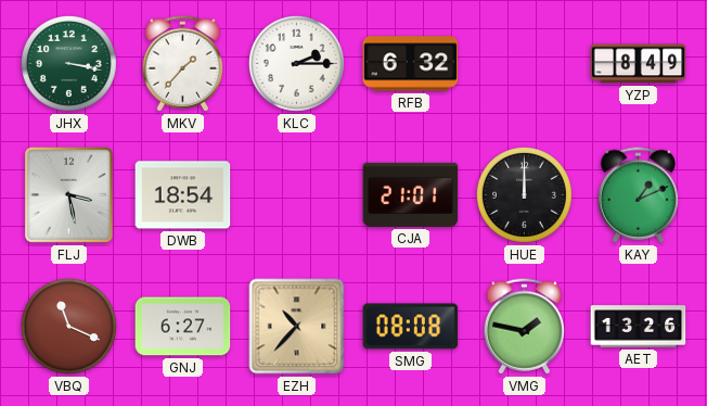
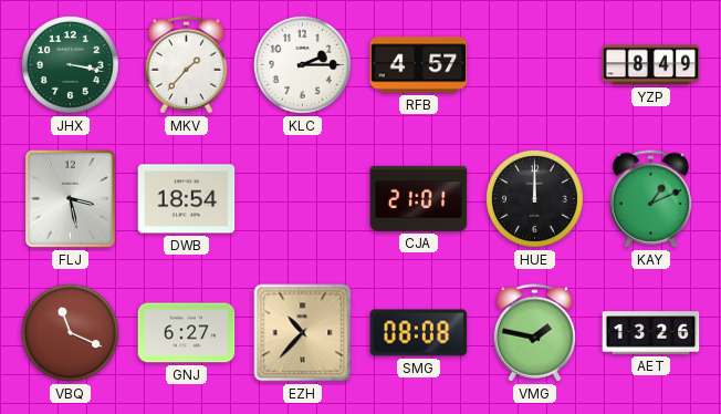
RFB: 6:32 -> 4:57 (419, 65)
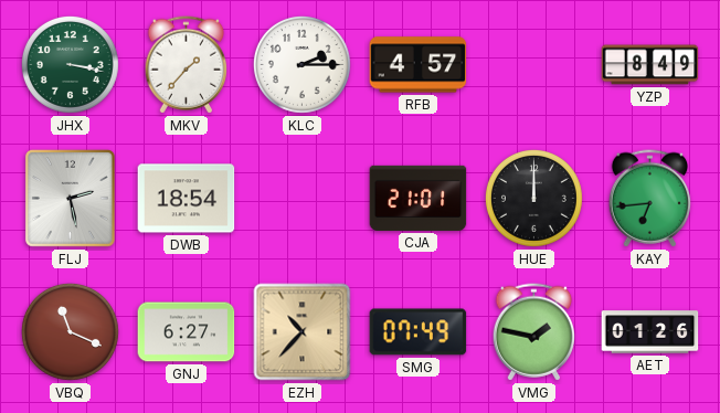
FLJ: 3:28 -> 2:28 (70, 198)
KAY: 1:11 -> 6:44 (650, 199)
SMG: 08:08 -> 07:49 (419, 332)
AET: 13:26 -> 01:26 (650, 332)
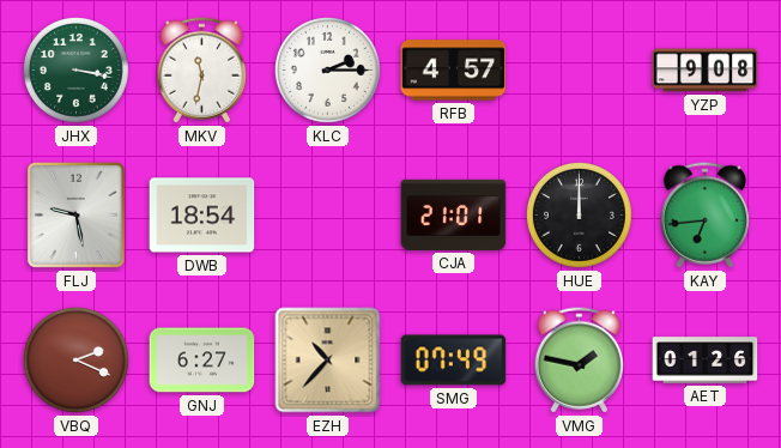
MKV: 1:37 -> 11:32 (202, 71)
YZP: 8:49 -> 9:08 (706, 71)
FLJ: 2:28 -> 9:28 (75, 214)
VBQ: 11:19 -> 2:19 (75, 359)
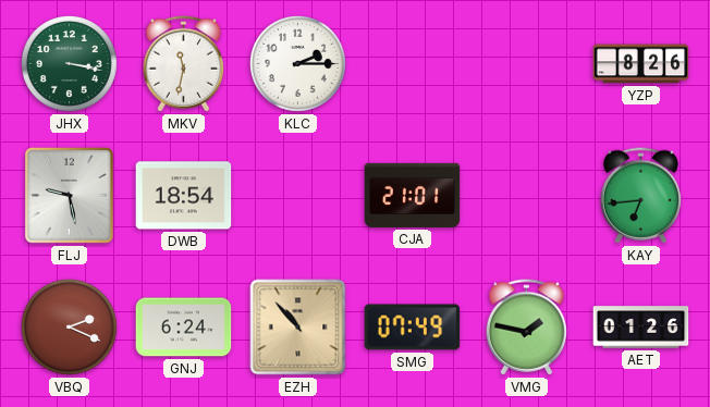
RFB: 4:57 -> none (454, 71)
YZP: 9:08 -> 8:26 (641, 64)
HUE: 12:00 -> none (579, 214)
GNJ: 6:27 -> 6:24 (184, 328)
EZH: 10:37 -> 10:53 (298, 328)
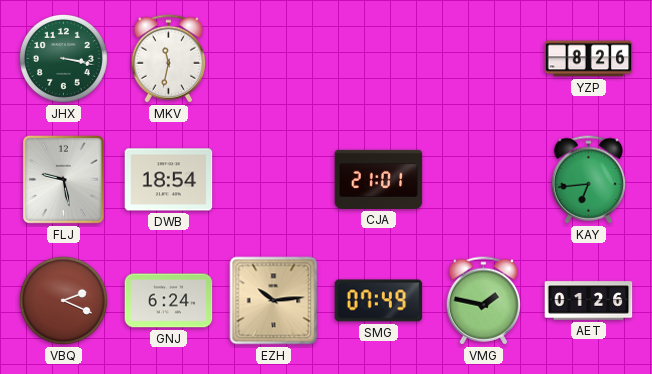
KLC: 2:15 -> none (297, 63)
EZH: 10:53 -> 10:14 (274, 301)
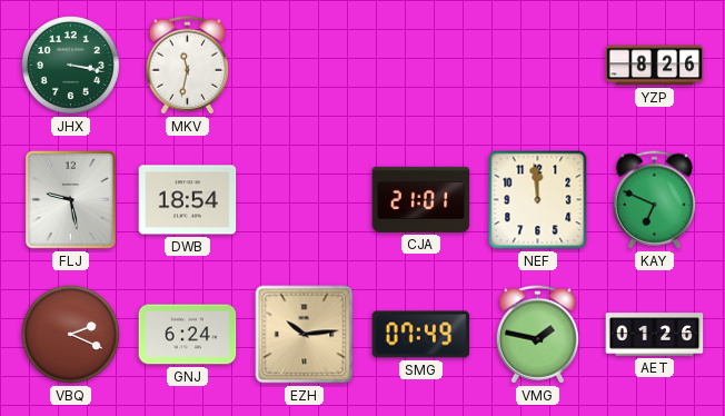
NEF: none -> 11:59 (538, 200)
KAY: 6:44 -> 6:49 (655, 200)
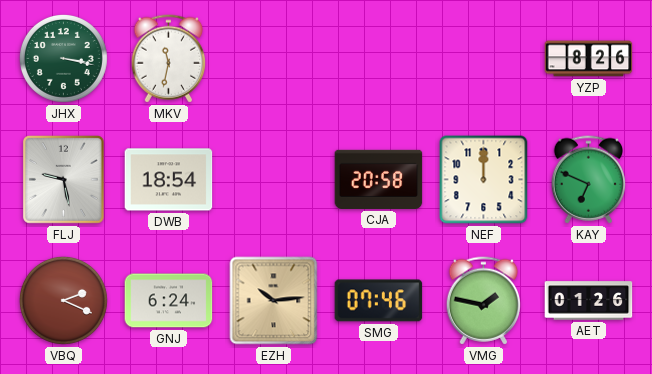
CJA: 21:01 -> 20:58 (379, 179)
NEF: 11:59 -> 12:00 (484, 180)
SMG: 07:49 -> 07:46 (379, 301)
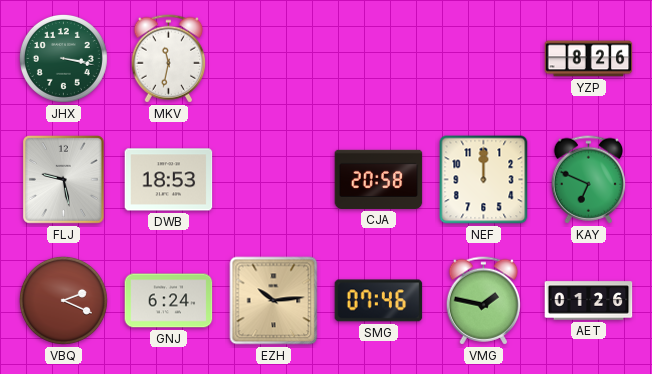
DWB: 18:54 -> 18:53 (169, 180)
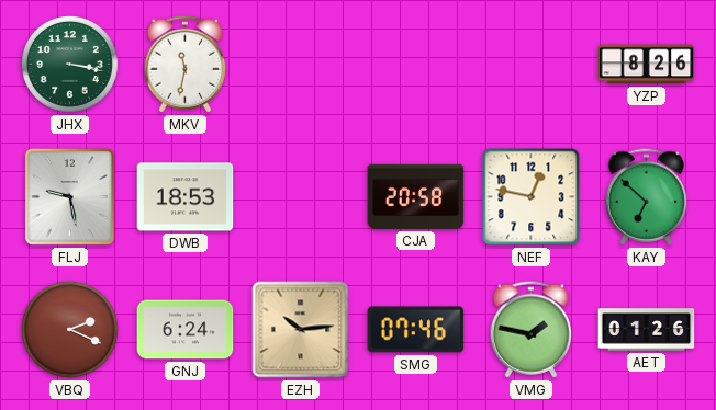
NEF: 12:00 -> 12:47 (532, 197)
KAY: 6:49 -> 6:52 (647, 197)
